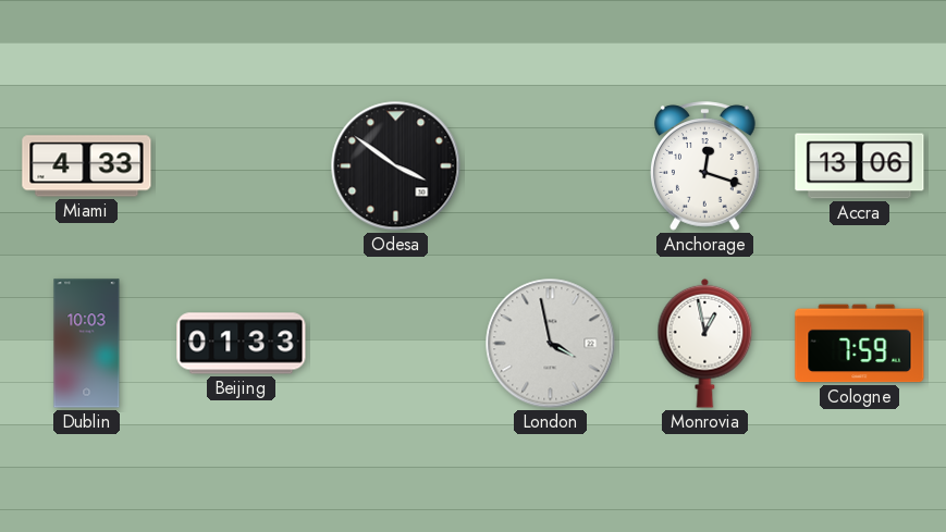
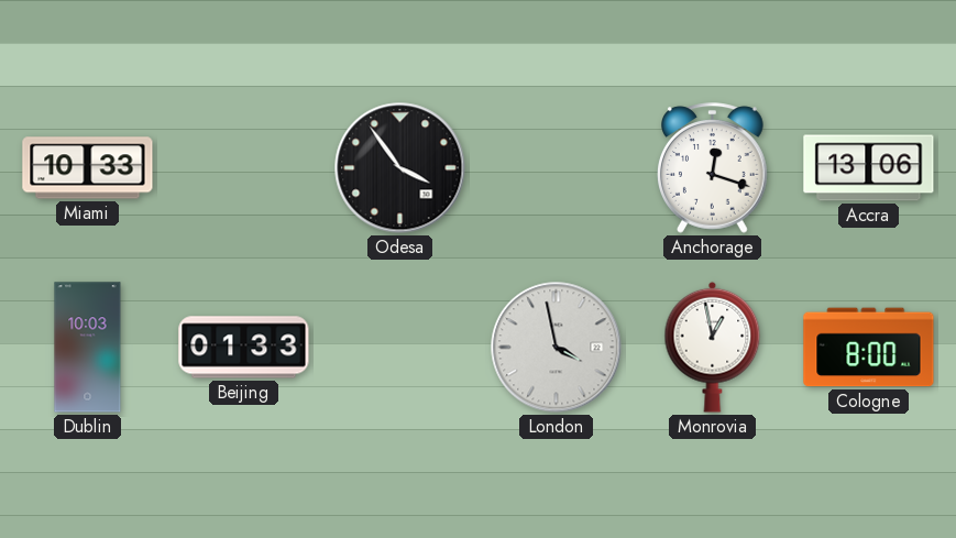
Miami: 4:33 -> 10:33 (88, 168)
Odesa: 3:51 -> 3:54 (400, 168)
Cologne: 7:59 -> 8:00 (869, 348)
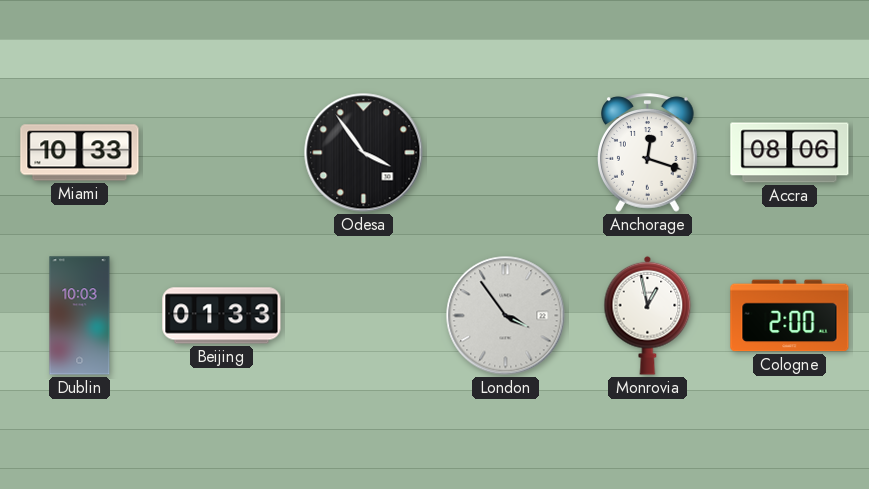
Accra: 13:06 -> 08:06 (790, 153)
London: 3:58 -> 3:54 (506, 316)
Cologne: 8:00 -> 2:00 (790, 316)
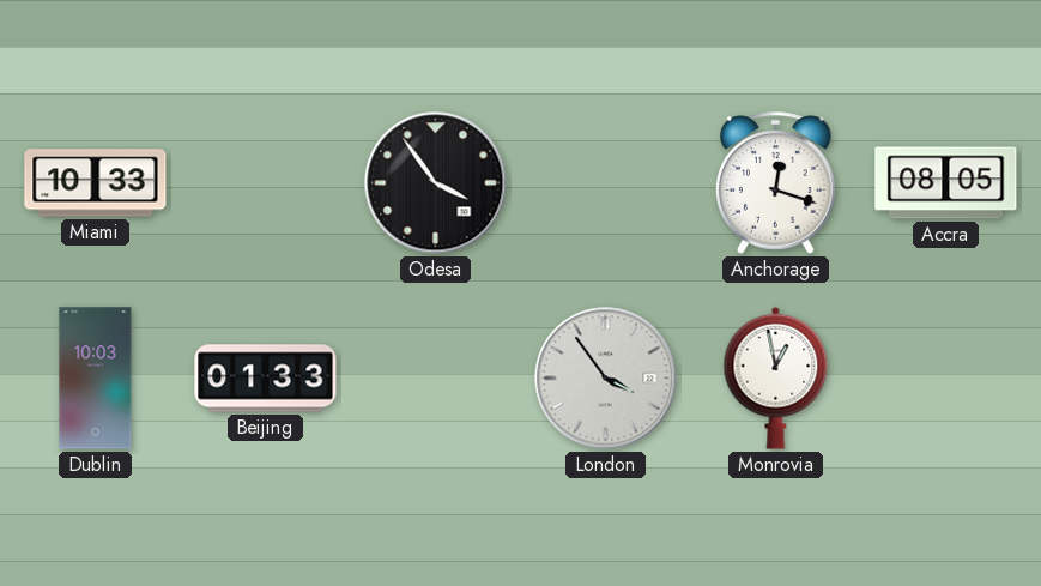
Accra: 08:06 -> 08:05 (946, 183)
Cologne: 2:00 -> none (790, 316)
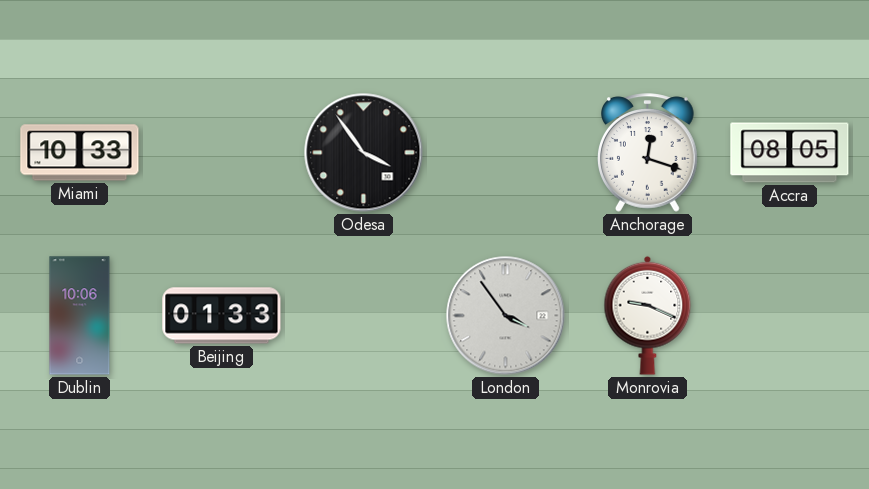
Dublin: 10:03 -> 10:06 (80, 316)
Monrovia: 12:58 -> 9:19 (648, 315)
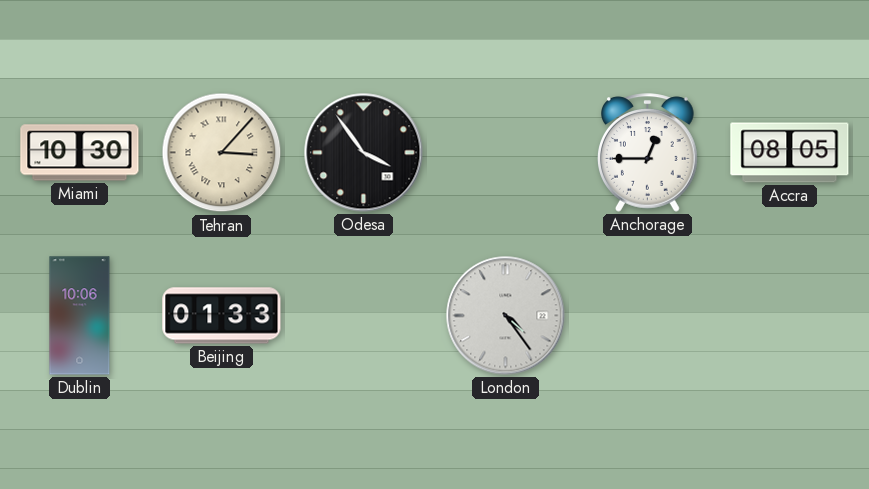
Miami: 10:33 -> 10:30 (80, 153)
Tehran: none -> 3:07 (222, 153)
Anchorage: 12:18 -> 12:45 (648, 153)
London: 3:54 -> 4:24 (506, 316)
Monrovia: 9:19 -> none (648, 315)
